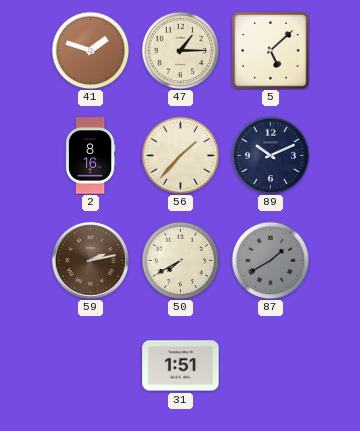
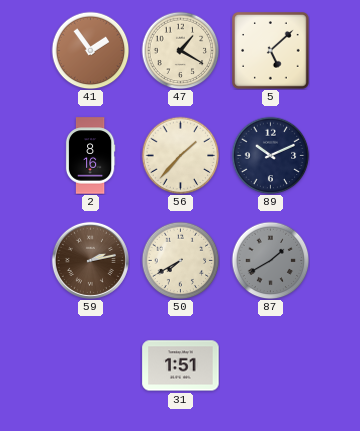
41: 1:48 -> 1:54 (90, 50)
47: 1:15 -> 1:20 (180, 50)
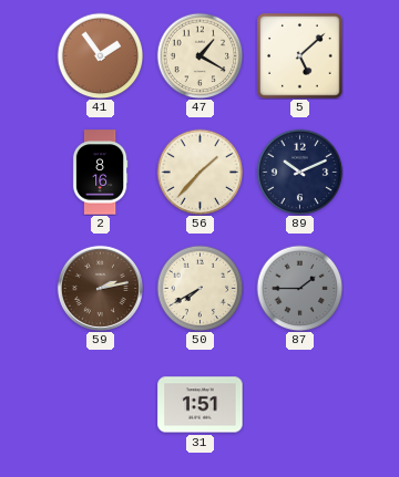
87: 1:40 -> 1:45 (299, 288)
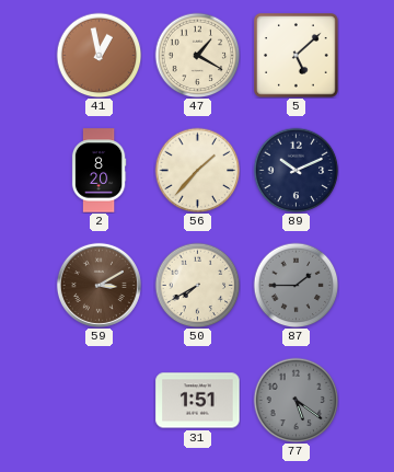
41: 1:54 -> 12:58 (99, 55)
2: 8:16 -> 8:20 (99, 171)
59: 2:13 -> 3:10 (99, 285)
77: none -> 5:21 (296, 400)
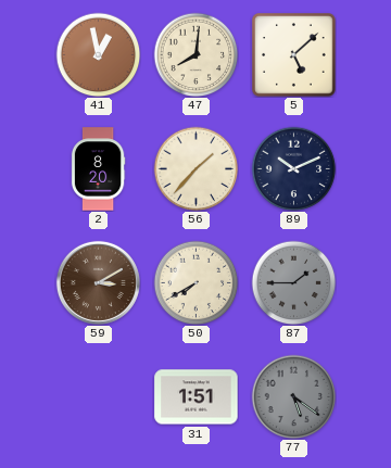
47: 1:20 -> 8:01 (195, 54)
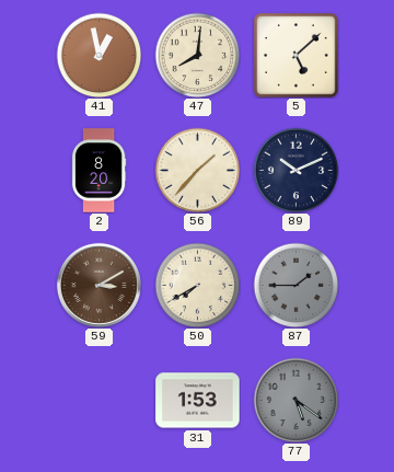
31: 1:51 -> 1:53 (198, 401)
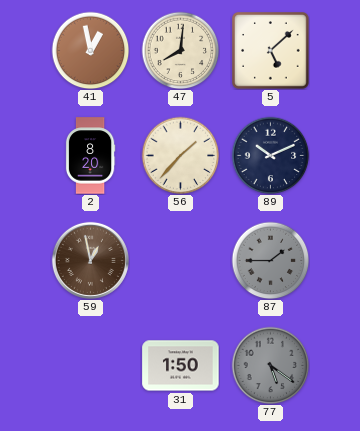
59: 3:10 -> 12:58 (90, 260)
50: 7:40 -> none (197, 285)
31: 1:53 -> 1:50 (181, 366)
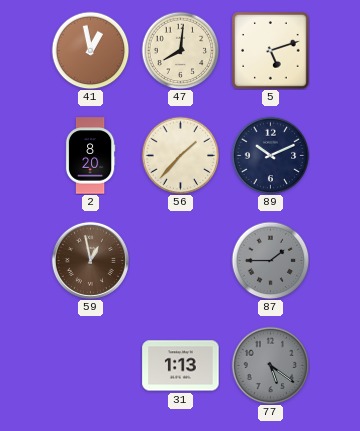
5: 5:08 -> 5:12 (271, 51)
31: 1:50 -> 1:13 (181, 366)
